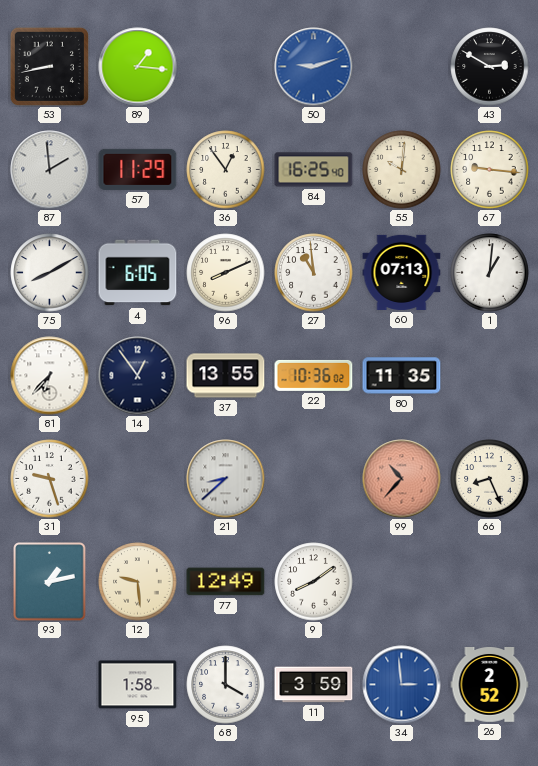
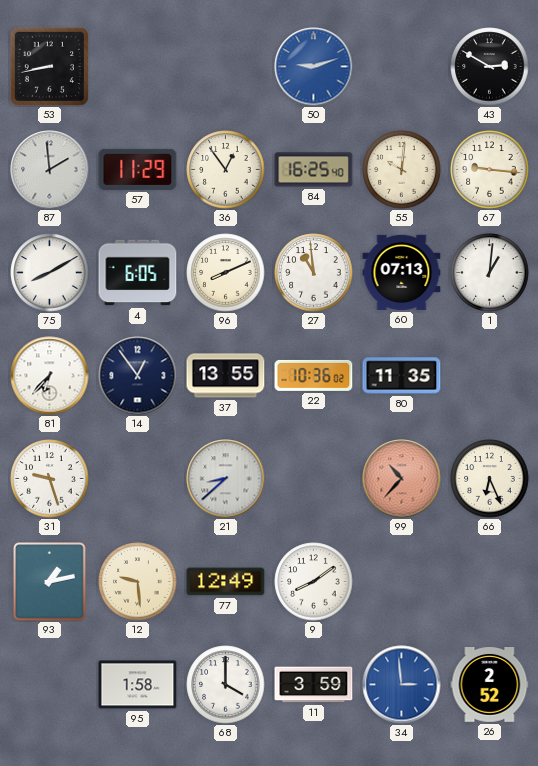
89: 1:16 -> none (138, 67)
66: 8:26 -> 6:26 (490, 479)
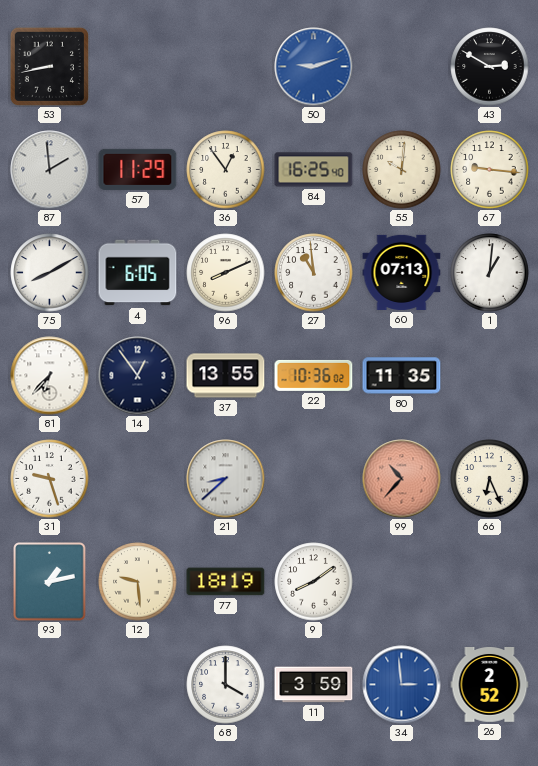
77: 12:49 -> 18:19 (226, 582)
95: 1:58 -> none (138, 685)
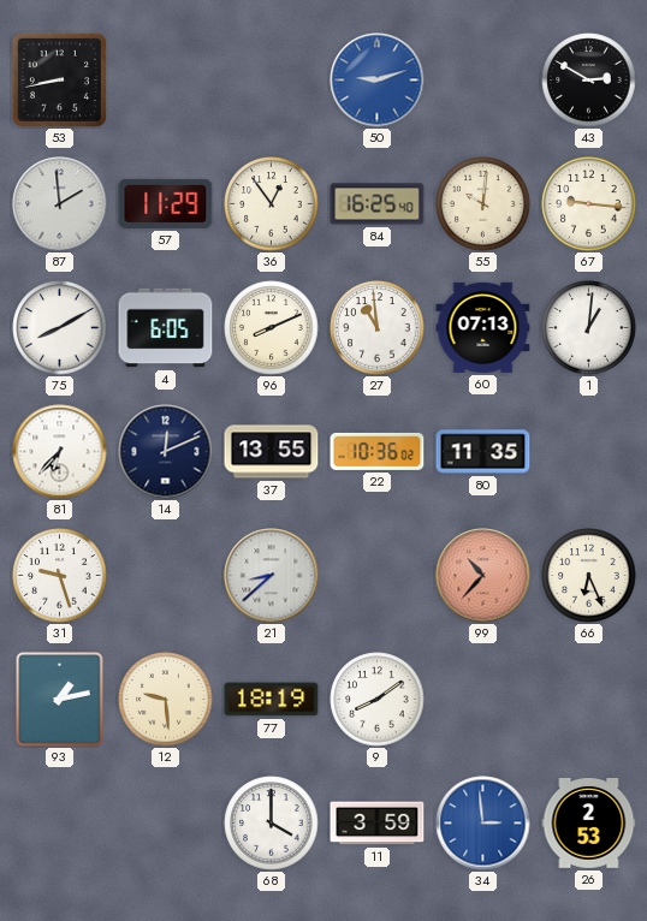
14: 12:54 -> 12:11 (166, 452)
26: 2:52 -> 2:53 (589, 824)
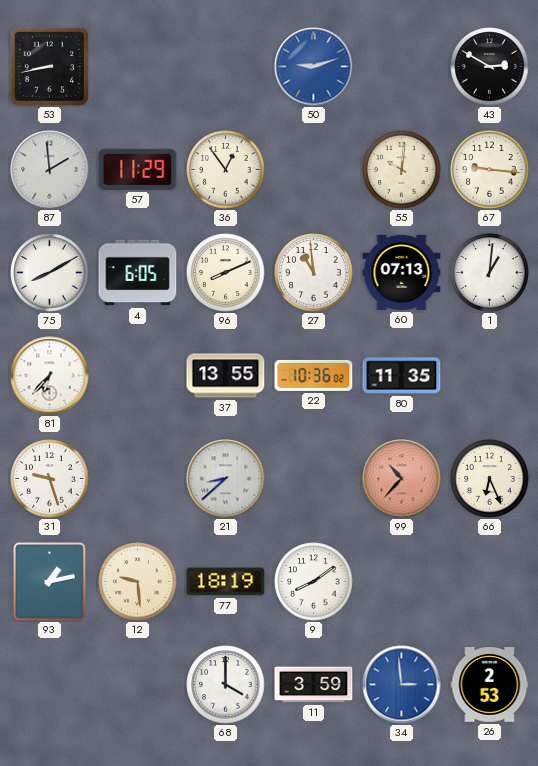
84: 16:25 -> none (378, 204)
14: 12:11 -> none (166, 452)
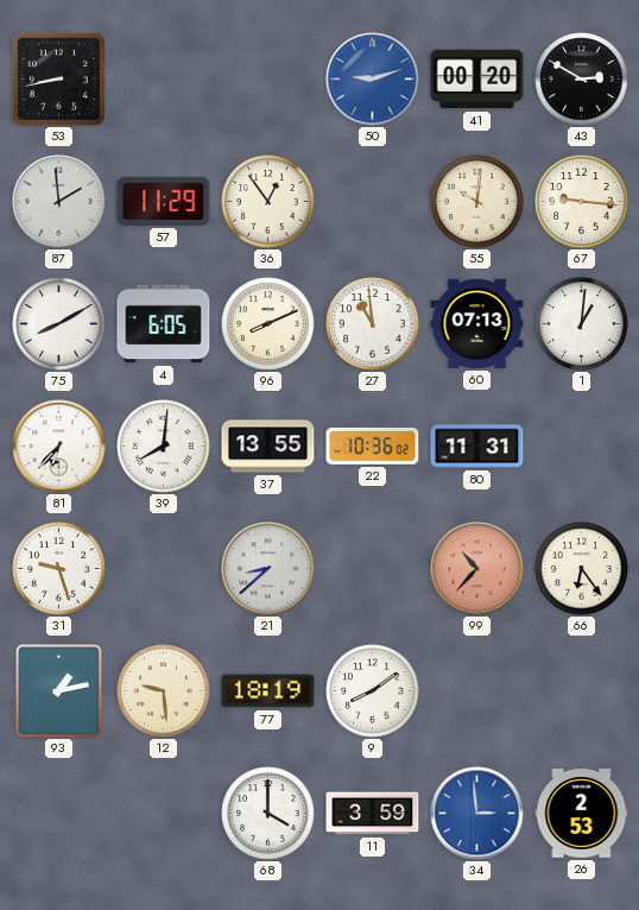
41: none -> 00:20 (477, 80)
39: none -> 8:01 (164, 447)
80: 11:35 -> 11:31 (477, 447)
66: 6:26 -> 6:24 (582, 569)
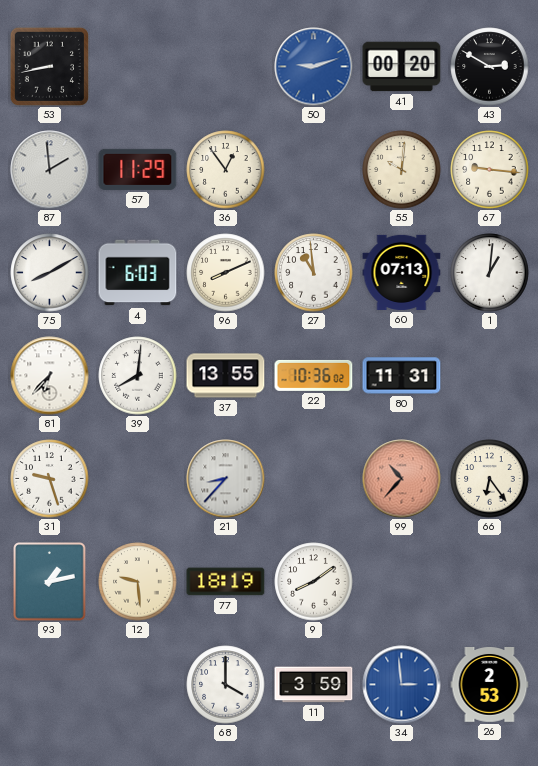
4: 6:05 -> 6:03 (138, 273)
21: 8:38 -> 8:37 (226, 479)
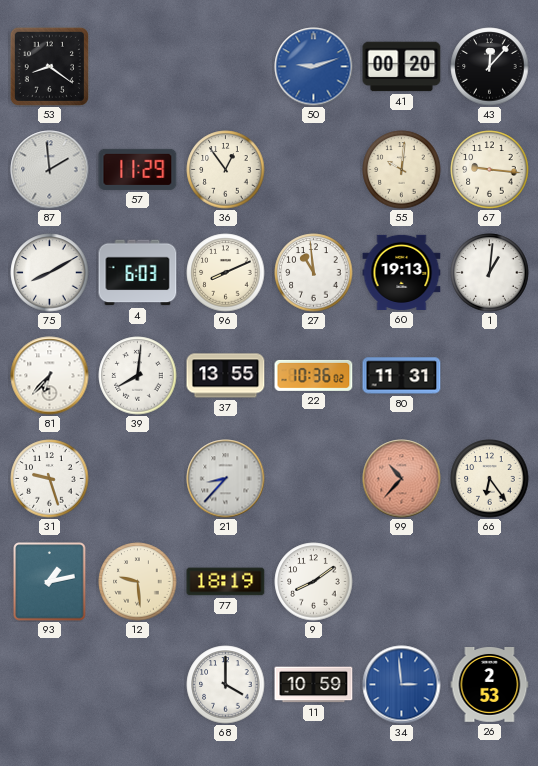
53: 8:43 -> 8:21 (49, 66)
43: 2:50 -> 12:07 (490, 67)
60: 07:13 -> 19:13 (402, 272)
11: 3:59 -> 10:59 (314, 685)
